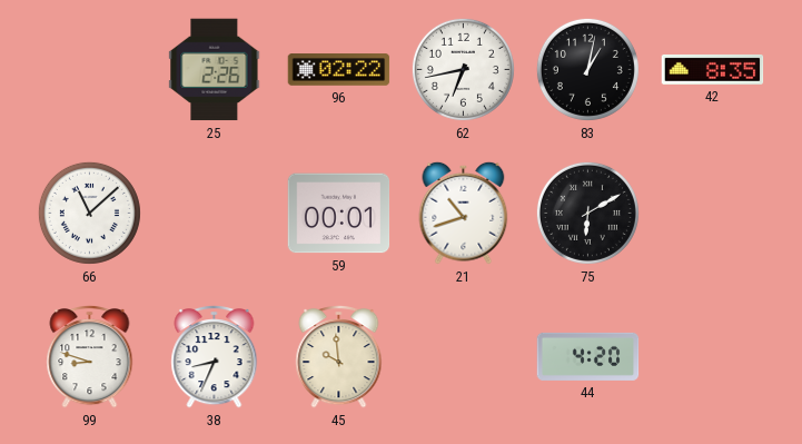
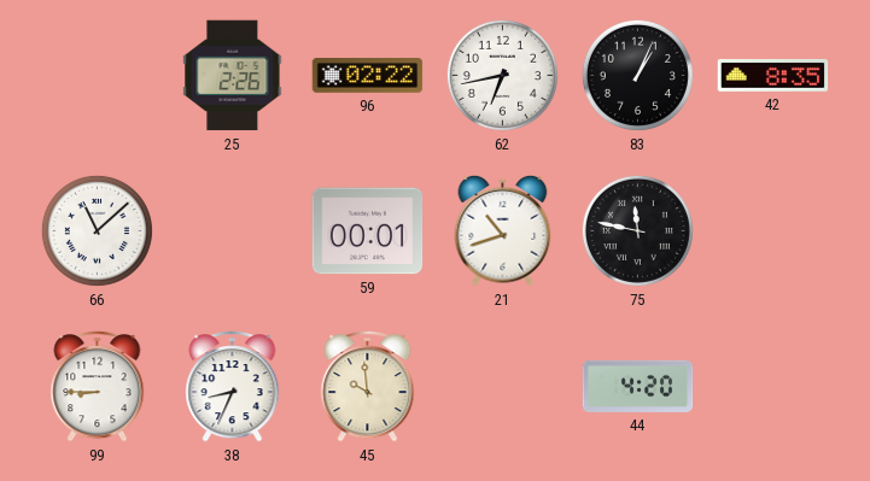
83: 1:02 -> 1:04 (637, 75)
75: 6:10 -> 11:47 (637, 230)
99: 8:48 -> 8:45 (98, 387)
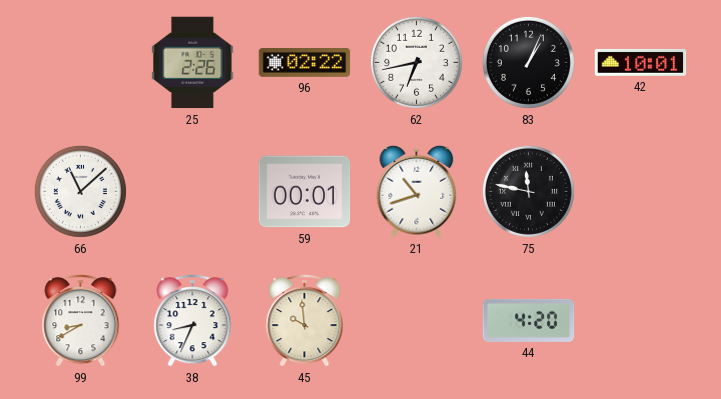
42: 8:35 -> 10:01 (641, 63)
99: 8:45 -> 8:40 (81, 321)
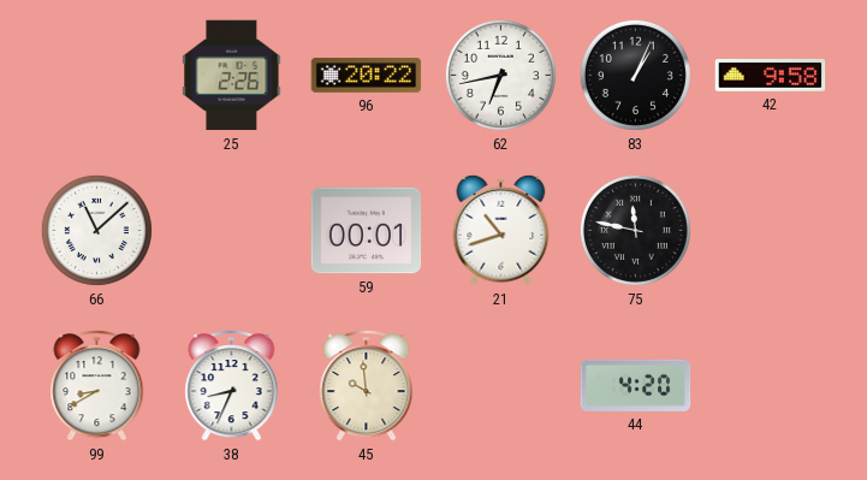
96: 02:22 -> 20:22 (367, 76)
42: 10:01 -> 9:58 (771, 76)
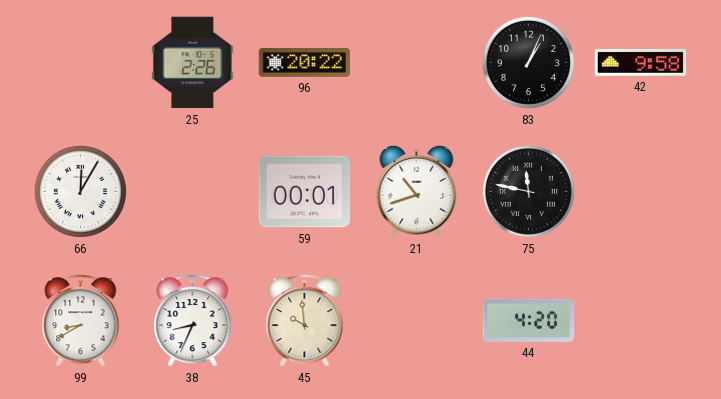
62: 6:43 -> none (500, 75)
66: 11:08 -> 12:05 (80, 191)
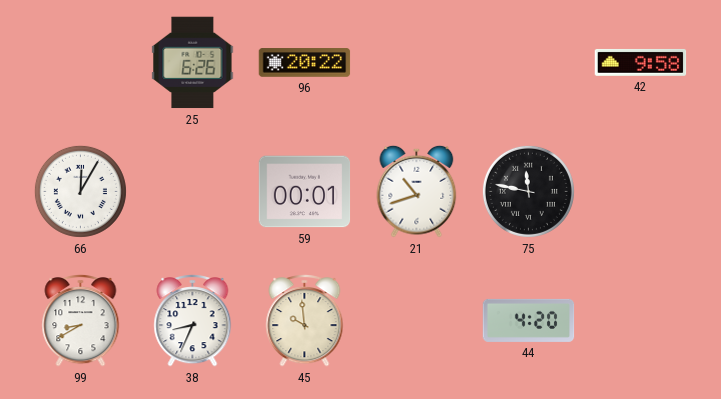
25: 2:26 -> 6:26 (193, 63)
83: 1:04 -> none (528, 62)
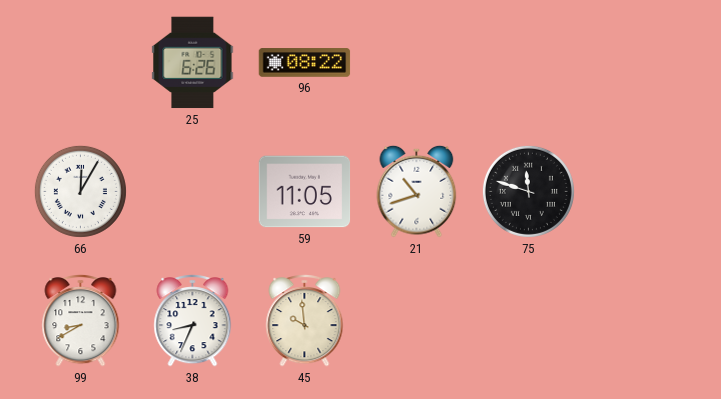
96: 20:22 -> 08:22 (305, 63)
42: 9:58 -> none (641, 63)
59: 00:01 -> 11:05 (305, 192)
75: 11:47 -> 11:48 (528, 191)
44: 4:20 -> none (529, 320)
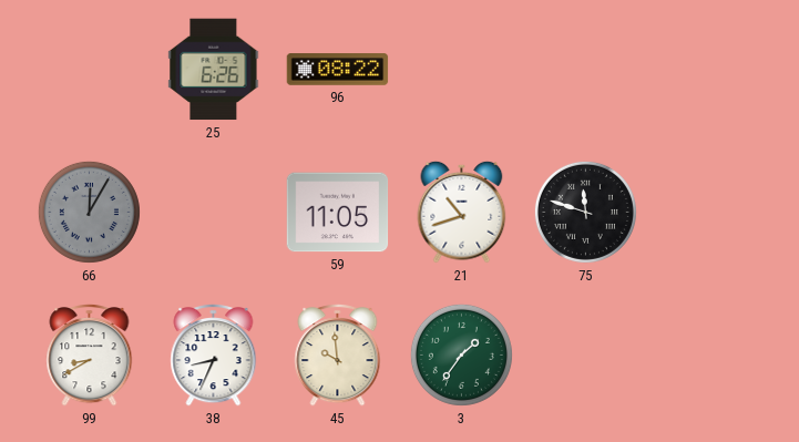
66 dial: white -> grey (89, 212)
3: none -> 1:36 (461, 354)
